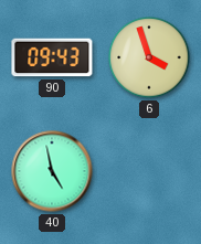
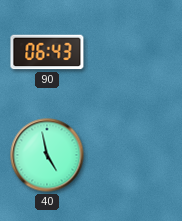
90: 09:43 -> 06:43 (47, 52)
6: 3:57 -> none (149, 57)
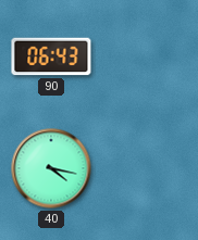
40: 4:58 -> 4:17 (51, 168)
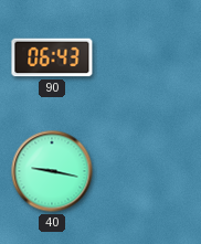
40: 4:17 -> 9:17 (52, 171)
